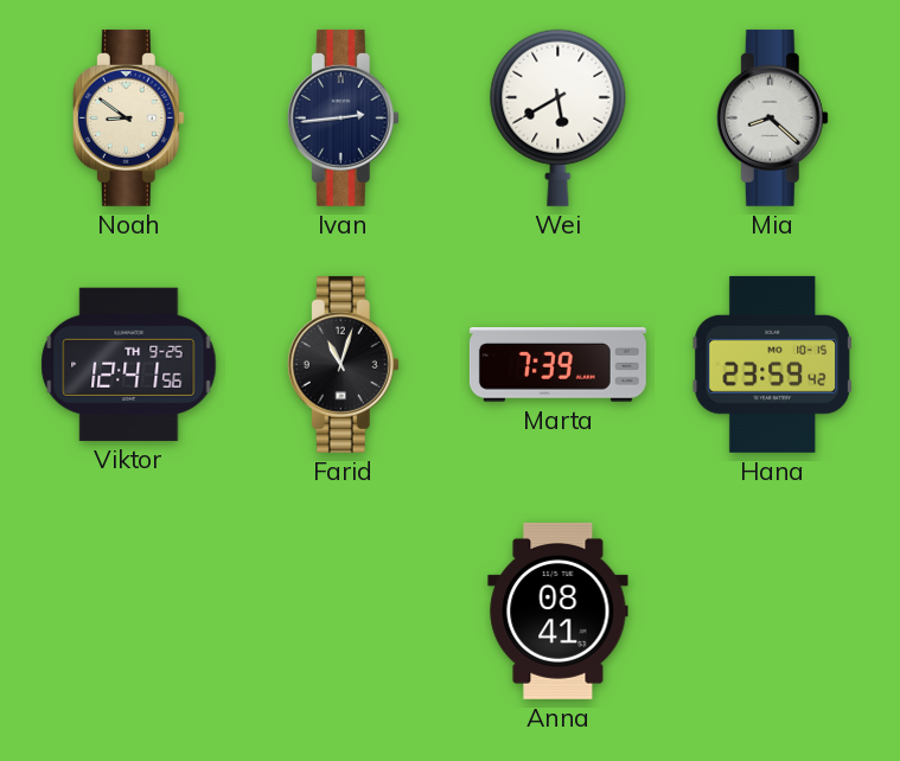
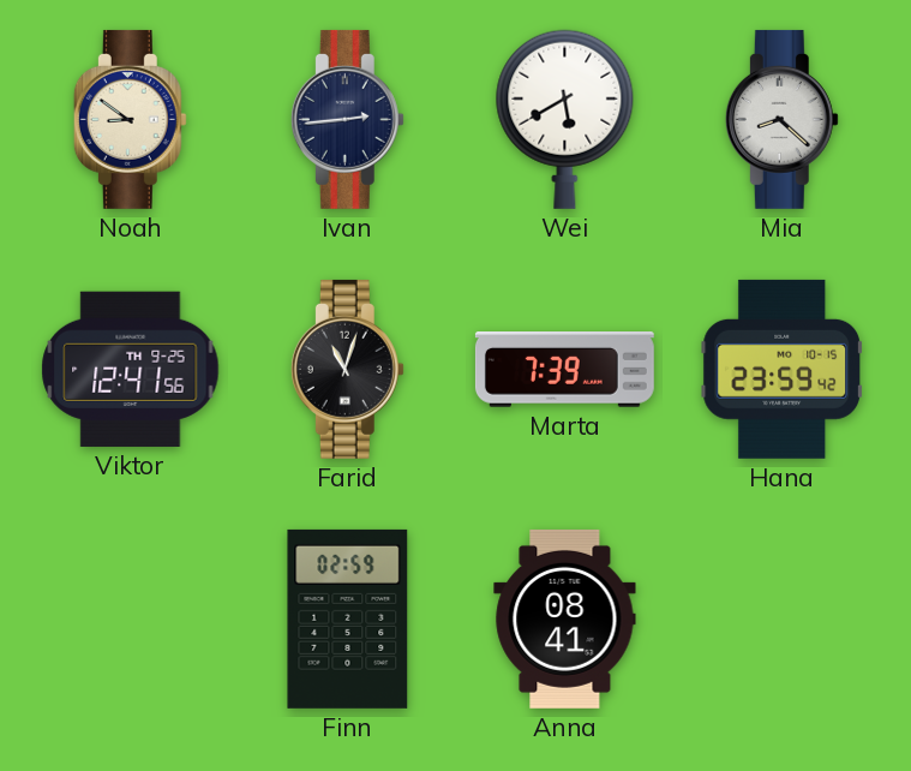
Finn: none -> 02:59 (348, 618)
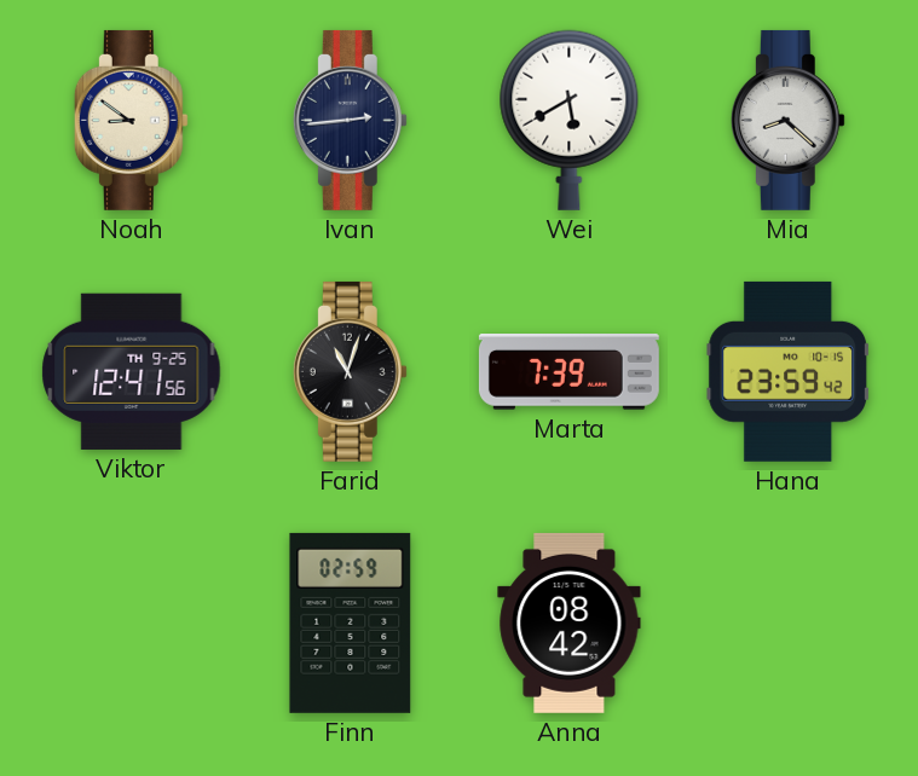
Anna: 08:41 -> 08:42 (570, 622)
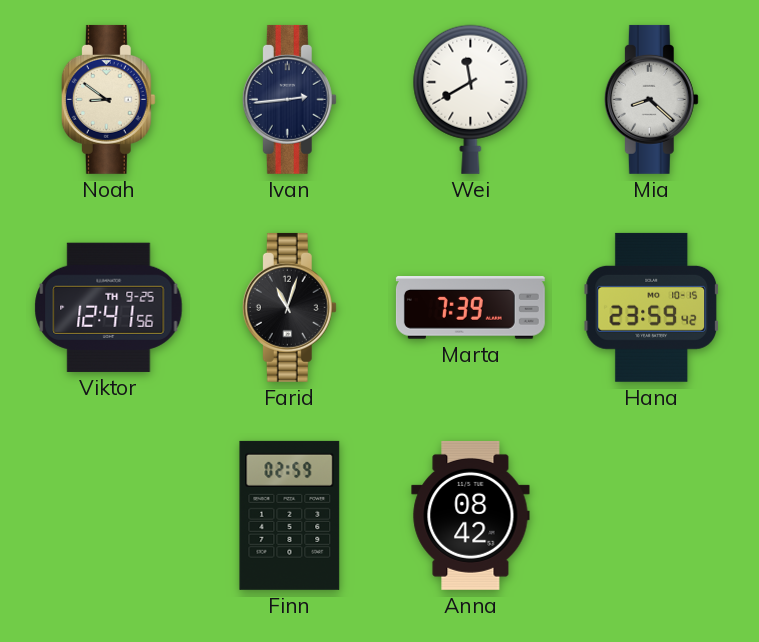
Wei: 5:40 -> 11:40 (471, 99)
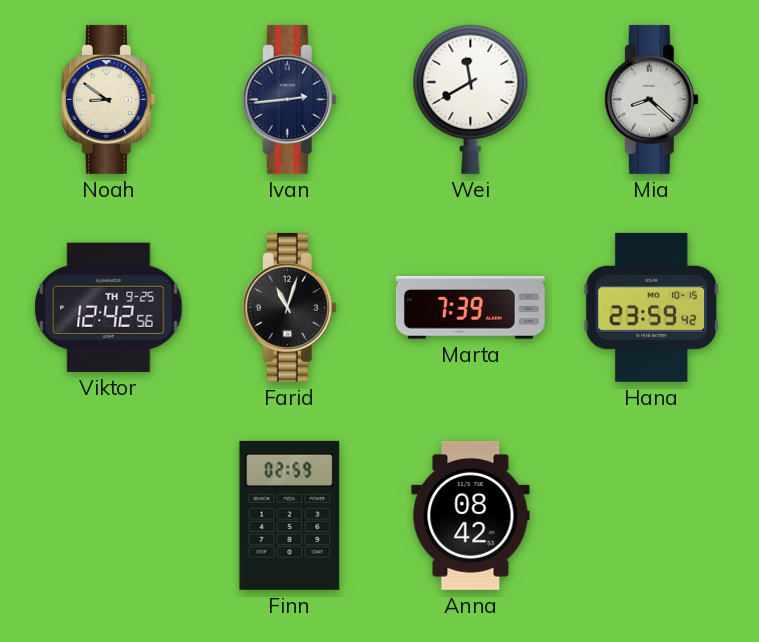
Viktor: 12:41 -> 12:42 (109, 307)
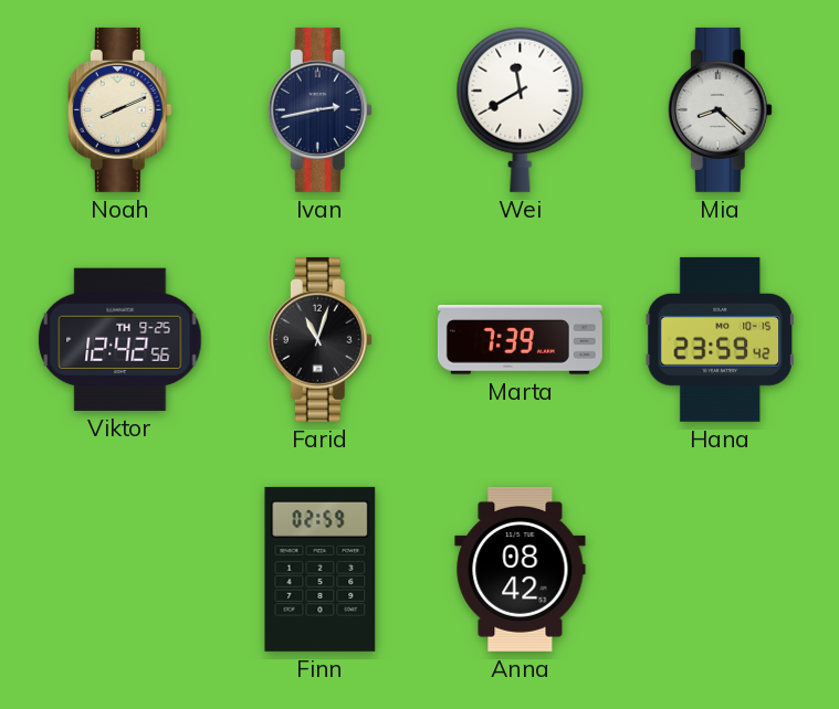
Noah: 8:51 -> 8:11 (119, 109)
Ivan: 2:44 -> 2:43 (319, 109)
